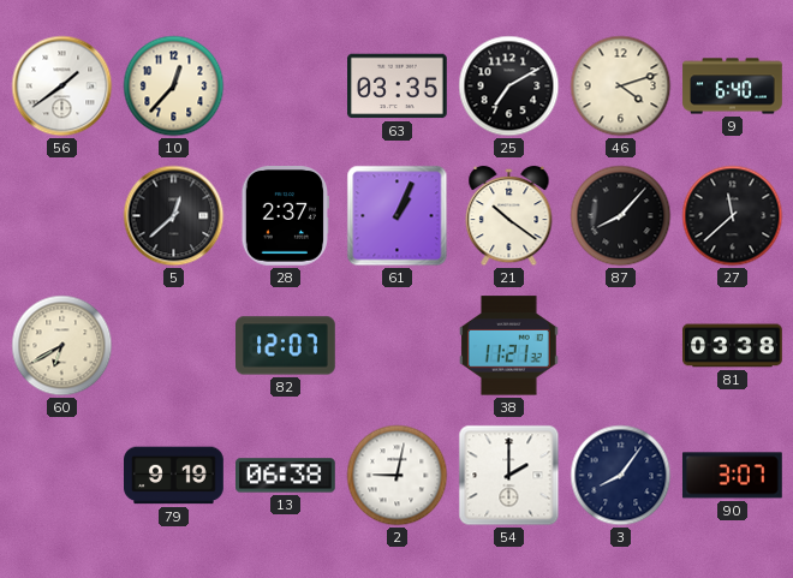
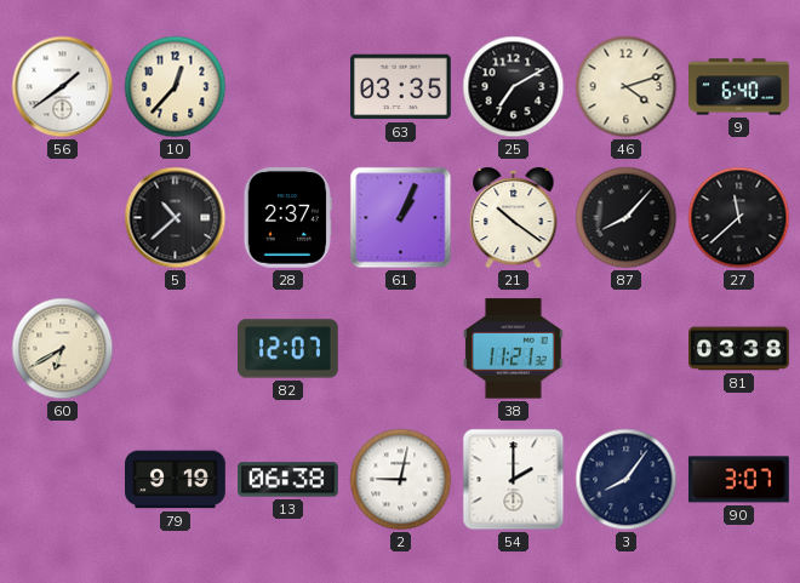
5: 12:38 -> 10:38 (176, 218)
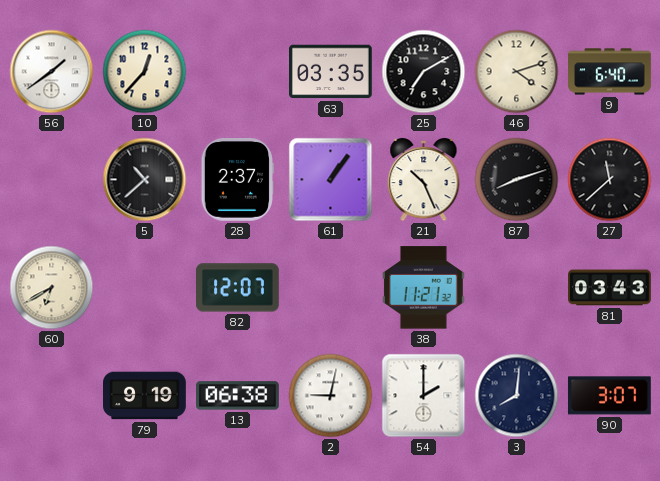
61: 1:04 -> 1:06 (331, 180)
21: 10:21 -> 10:26 (424, 180)
87: 8:07 -> 8:12 (517, 180)
81: 03:38 -> 03:43 (610, 288)
3: 8:06 -> 8:01 (517, 396)
